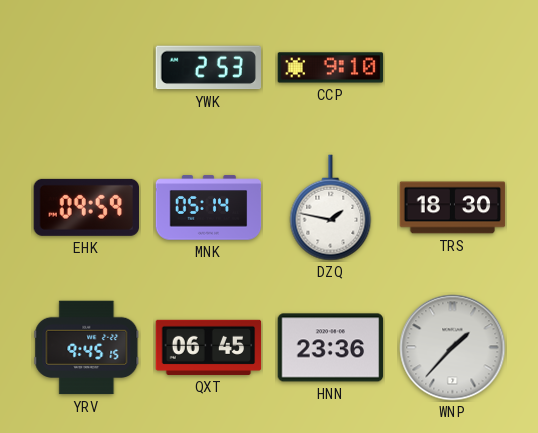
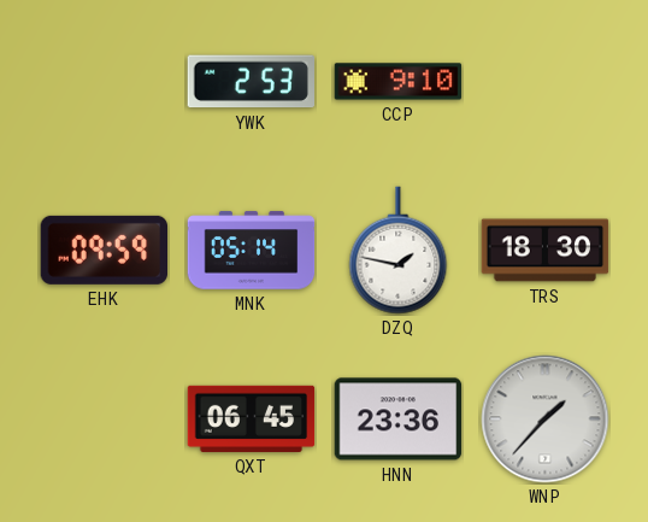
YRV: 9:45 -> none (87, 348)
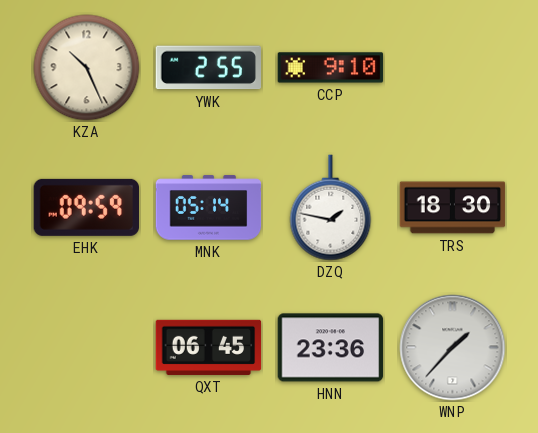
KZA: none -> 10:26 (87, 68)
YWK: 2:53 -> 2:55 (208, 68)
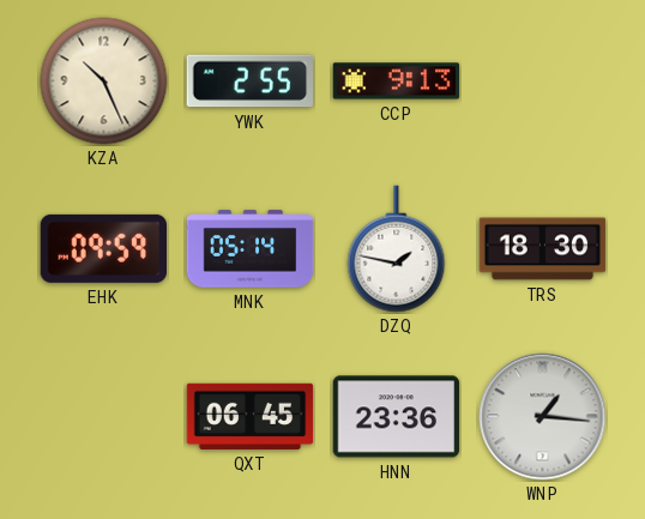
CCP: 9:10 -> 9:13 (397, 82)
WNP: 1:37 -> 1:16 (543, 417)
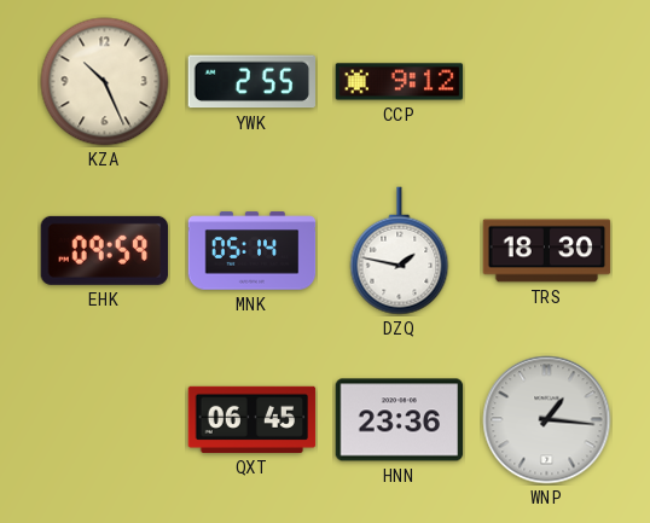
CCP: 9:13 -> 9:12 (400, 82)
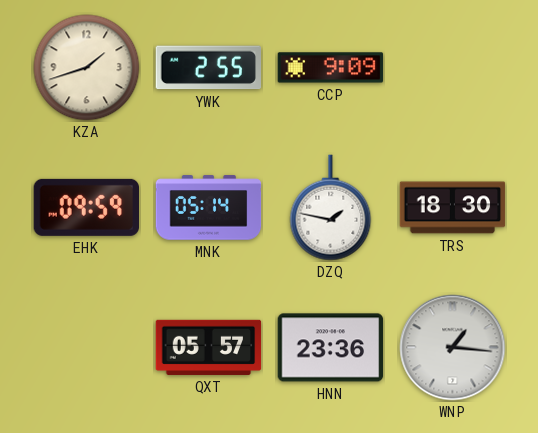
KZA: 10:26 -> 1:42 (87, 68)
CCP: 9:12 -> 9:09 (331, 68)
QXT: 06:45 -> 05:57 (209, 347)
